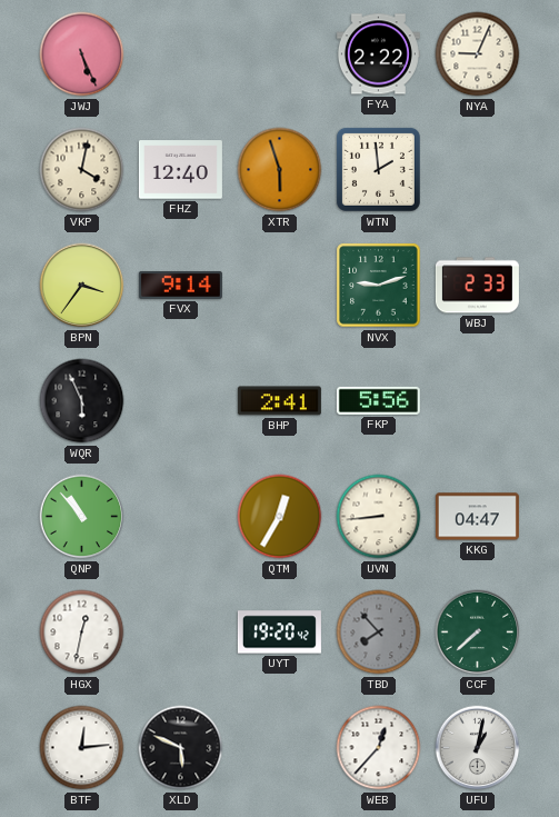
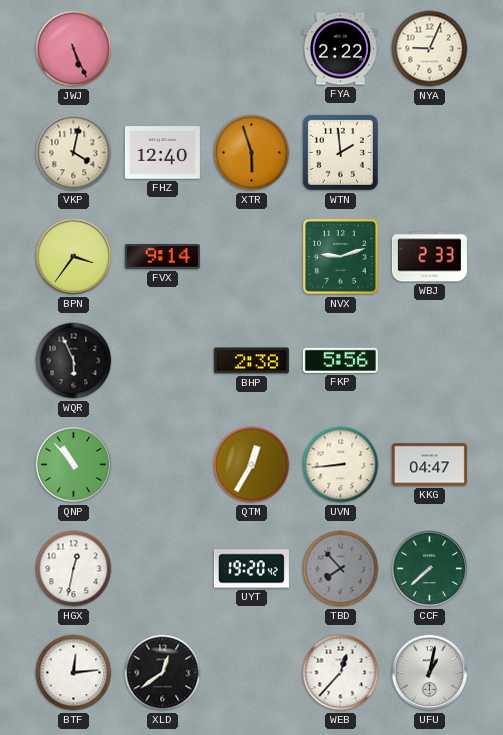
BHP: 2:41 -> 2:38 (251, 361)
XLD: 5:49 -> 12:39 (163, 673)
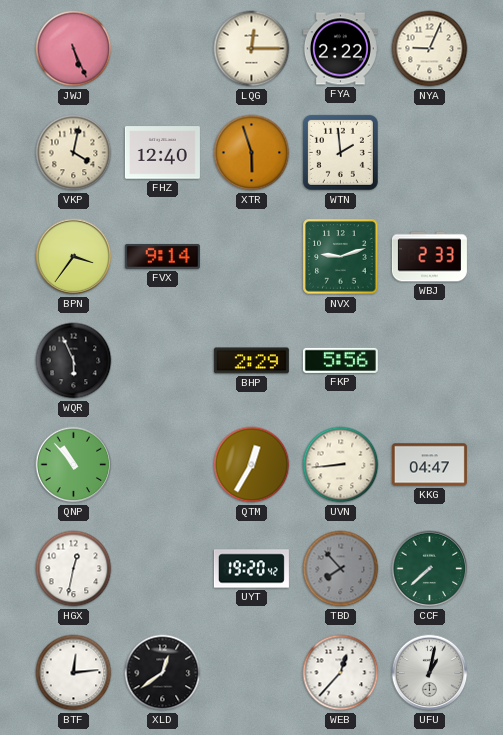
LQG: none -> 12:15 (252, 49)
BHP: 2:38 -> 2:29 (251, 361)
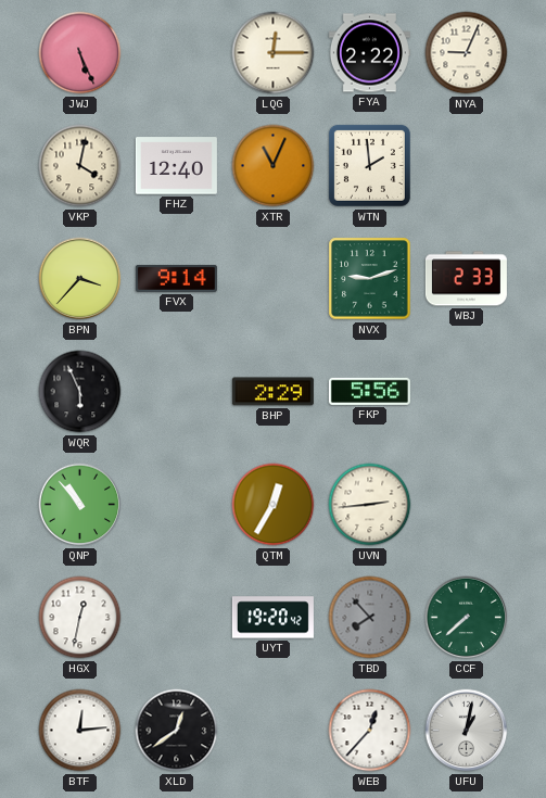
XTR: 5:57 -> 11:04 (274, 166)
BPN: 3:36 -> 3:37 (80, 279)
UVN: 8:44 -> 2:44 (370, 505)
KKG: 04:47 -> none (429, 465)
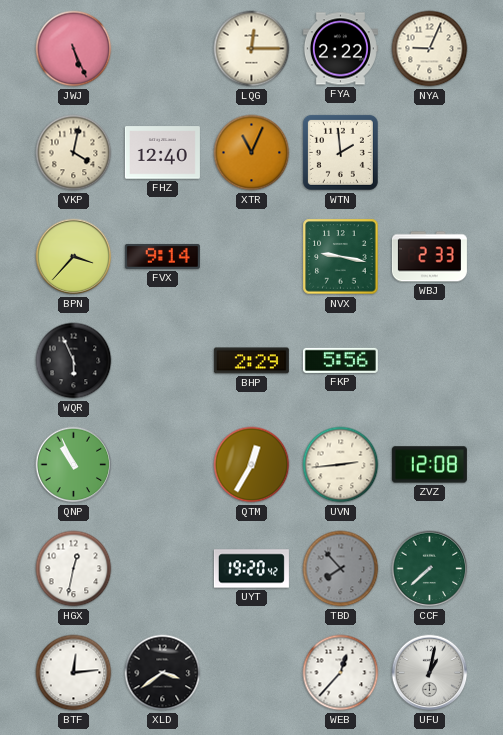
NVX: 9:12 -> 9:17 (341, 257)
QNP: 10:53 -> 10:56 (74, 465)
ZVZ: none -> 12:08 (429, 465)
XLD: 12:39 -> 3:39 (163, 673)
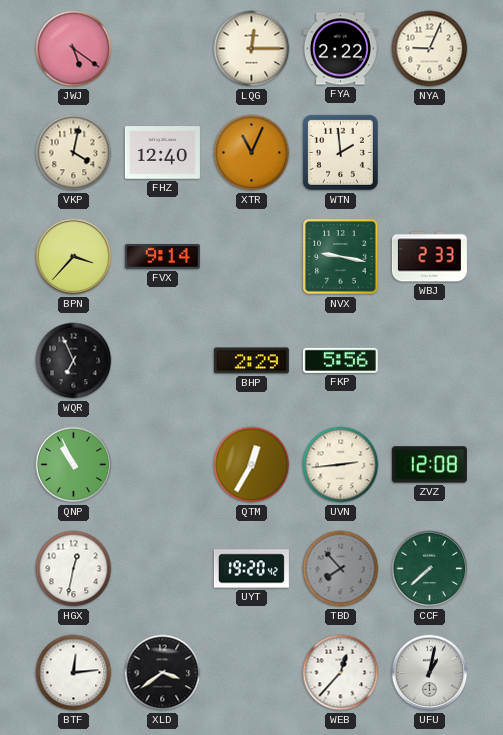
JWJ: 5:26 -> 5:21 (74, 49)
WQR: 5:56 -> 6:56 (74, 361)
